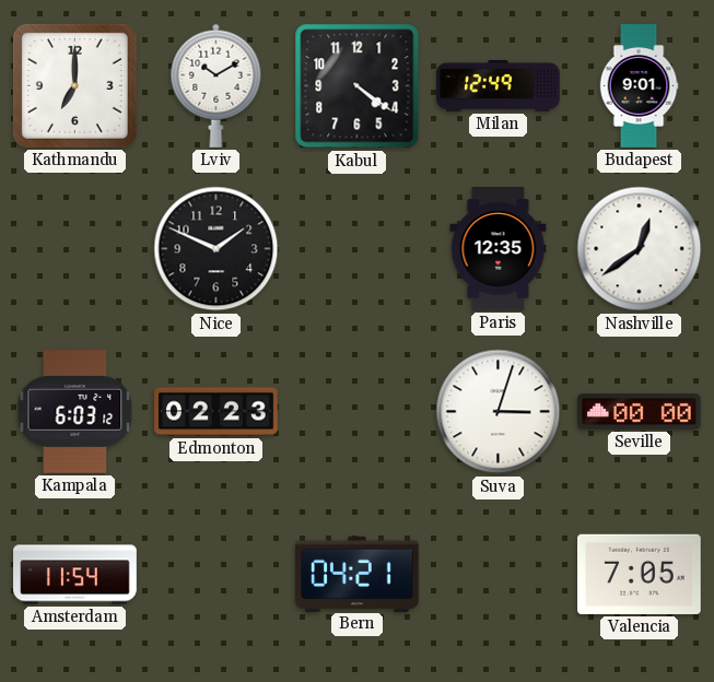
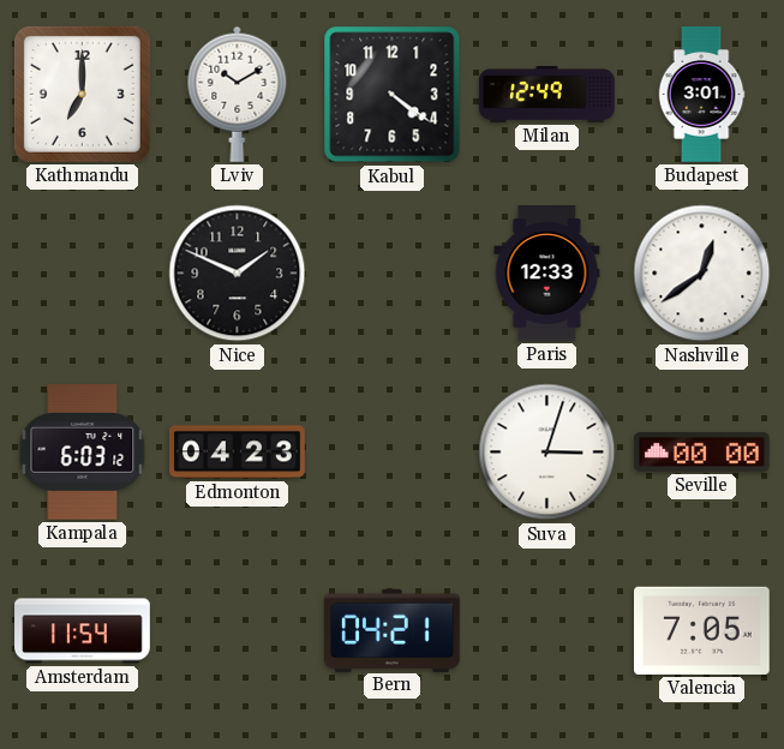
Budapest: 9:01 -> 3:01 (701, 95)
Paris: 12:35 -> 12:33 (547, 274)
Edmonton: 02:23 -> 04:23 (238, 453)
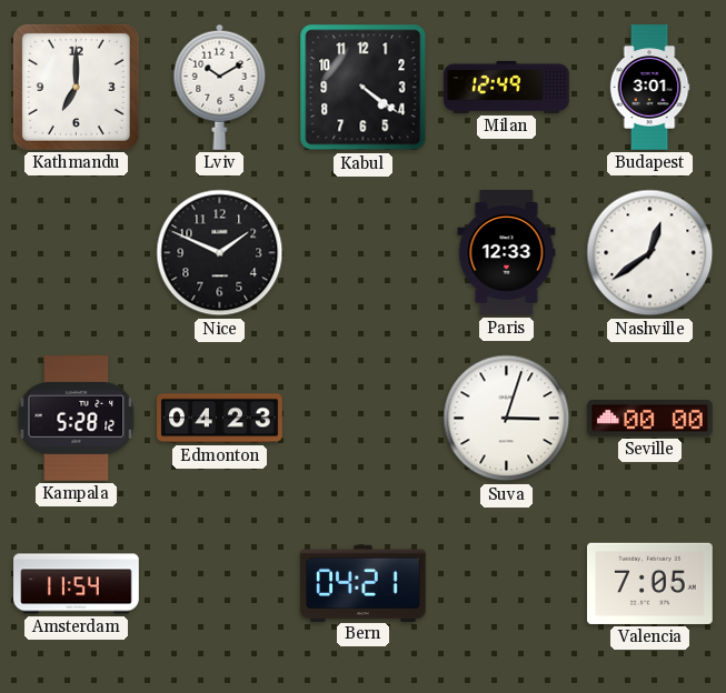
Kampala: 6:03 -> 5:28 (77, 419)
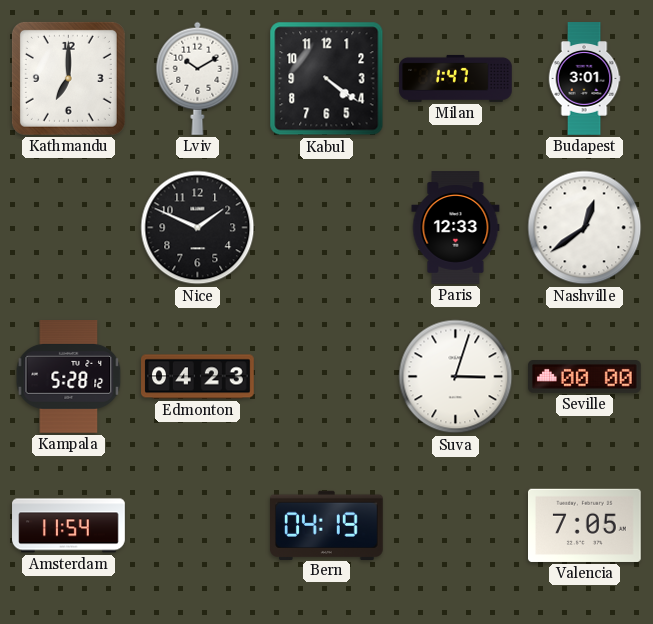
Milan: 12:49 -> 1:47 (456, 78)
Bern: 04:21 -> 04:19 (327, 525)
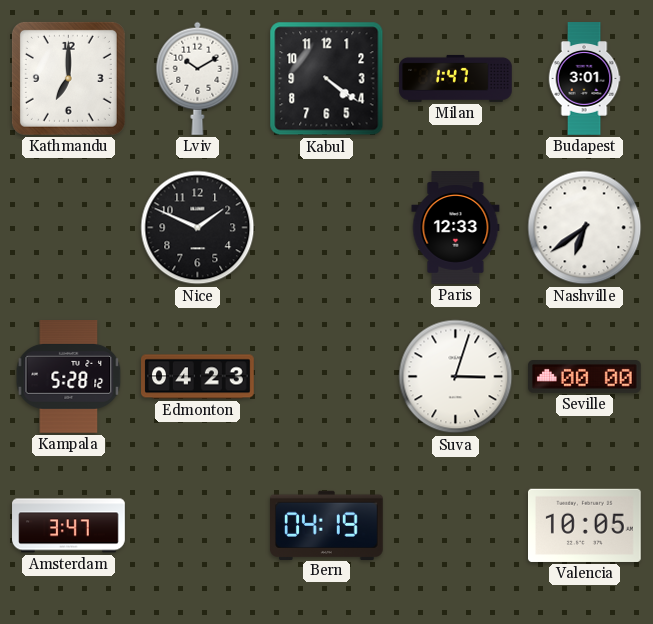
Nashville: 12:39 -> 6:39 (585, 228)
Amsterdam: 11:54 -> 3:47 (69, 526)
Valencia: 7:05 -> 10:05 (585, 525)
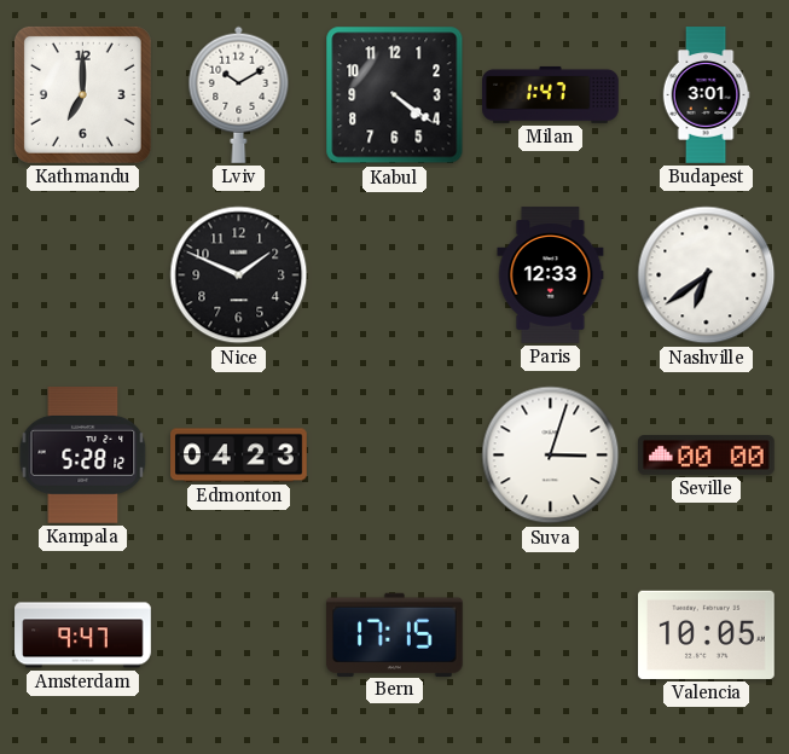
Amsterdam: 3:47 -> 9:47 (83, 636)
Bern: 04:19 -> 17:15 (395, 634)
